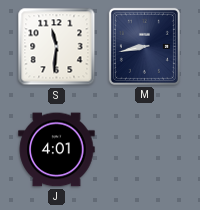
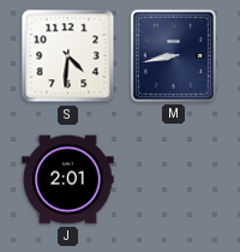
S: 11:31 -> 4:31 (68, 56)
J: 4:01 -> 2:01 (68, 180)
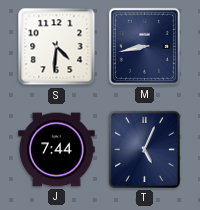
J: 2:01 -> 7:44 (57, 150)
T: none -> 5:04 (144, 149)
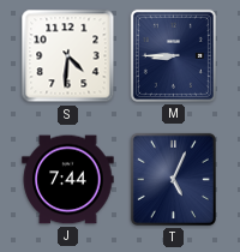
M: 8:43 -> 8:45 (173, 55)
